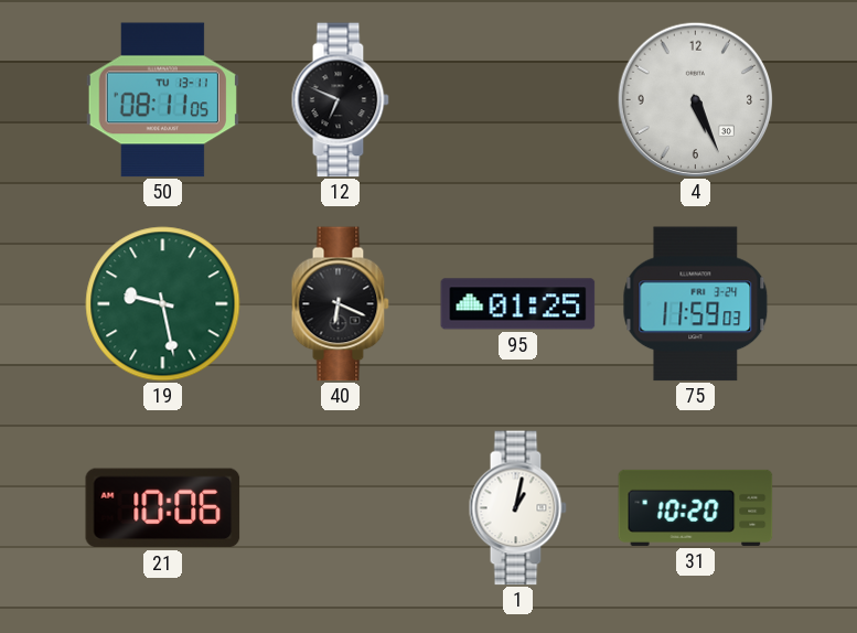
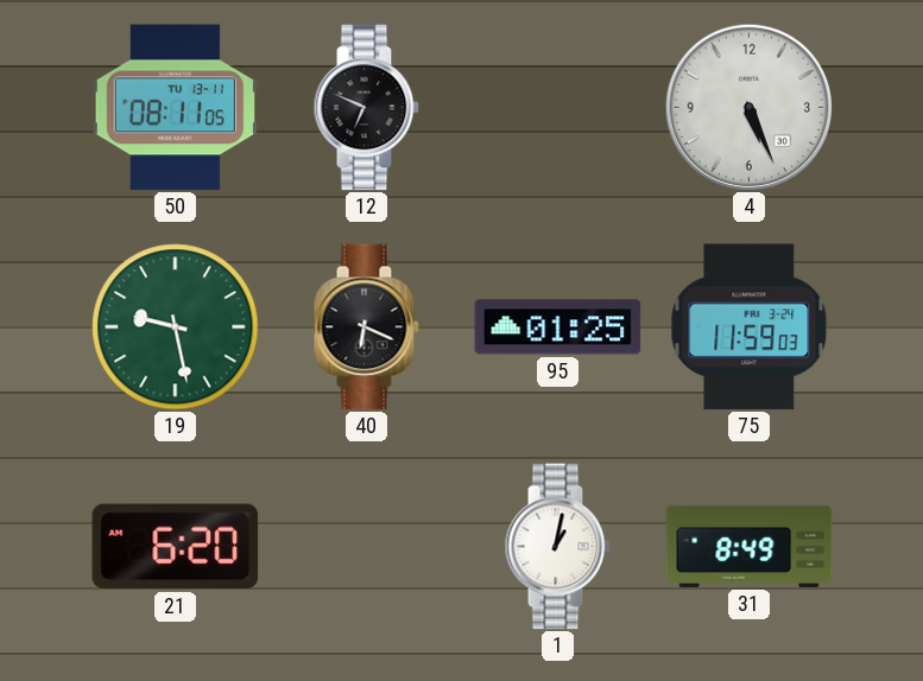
21: 10:06 -> 6:20 (176, 547)
31: 10:20 -> 8:49 (750, 546)
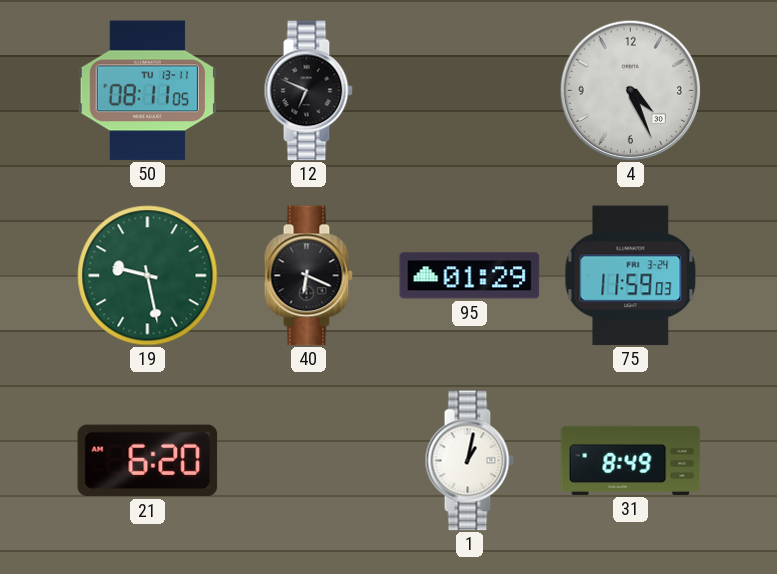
4: 5:26 -> 4:26 (630, 90)
95: 01:25 -> 01:29 (470, 276)
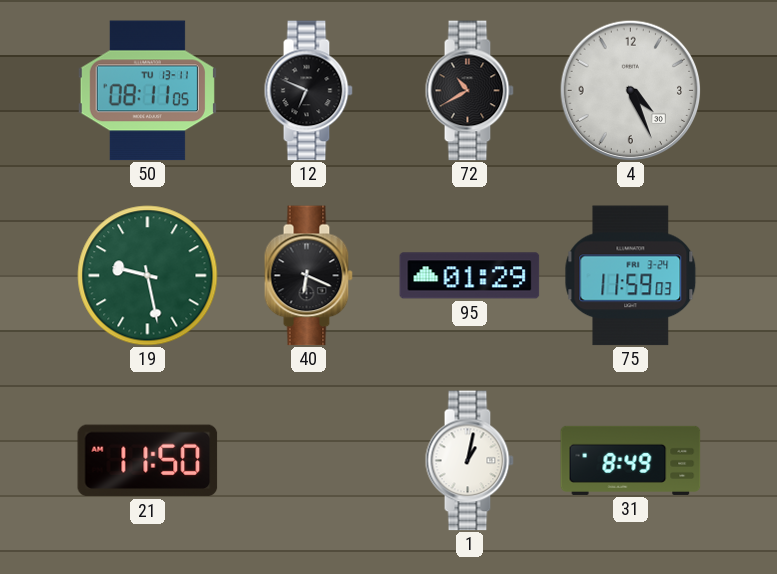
72: none -> 10:40 (469, 91)
21: 6:20 -> 11:50 (148, 461)
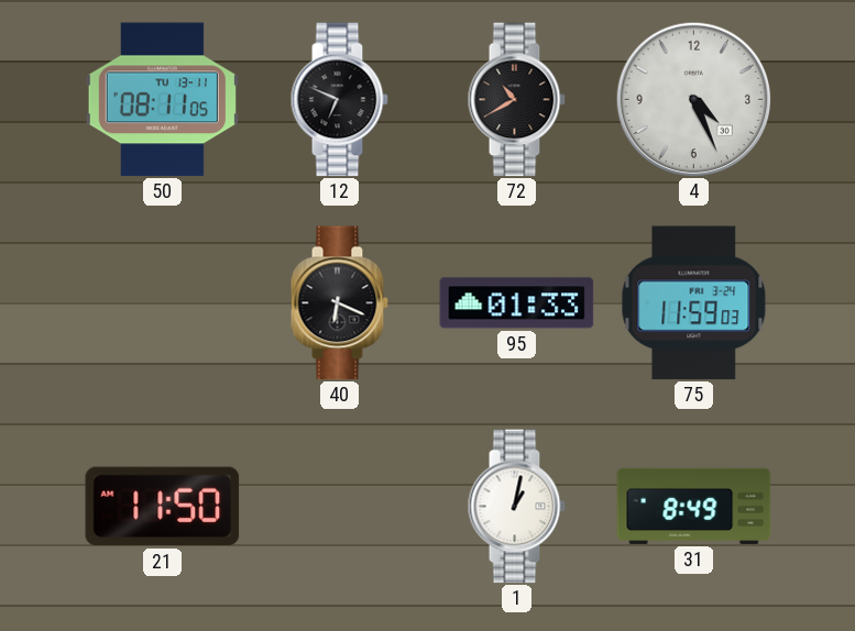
19: 9:28 -> none (148, 276)
95: 01:29 -> 01:33 (517, 303)
